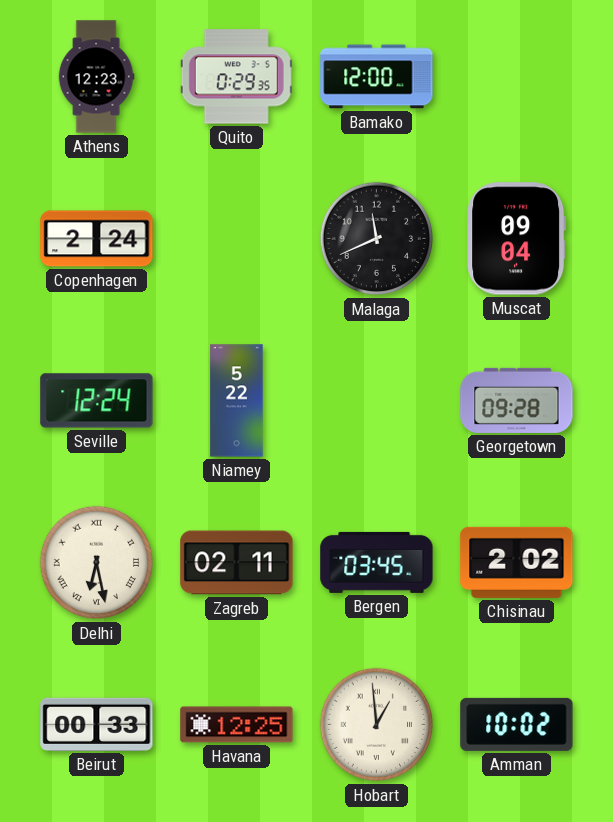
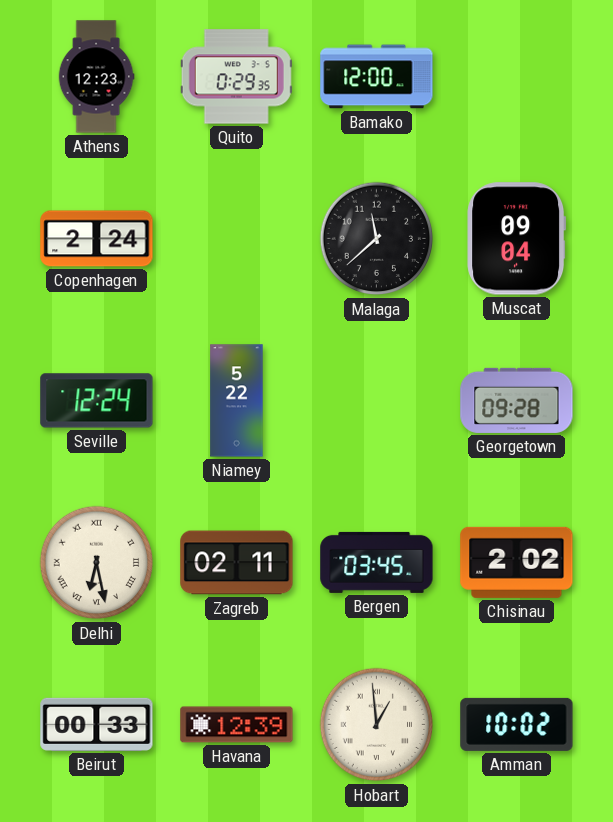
Malaga: 11:41 -> 11:38 (377, 239)
Havana: 12:25 -> 12:39 (237, 725)
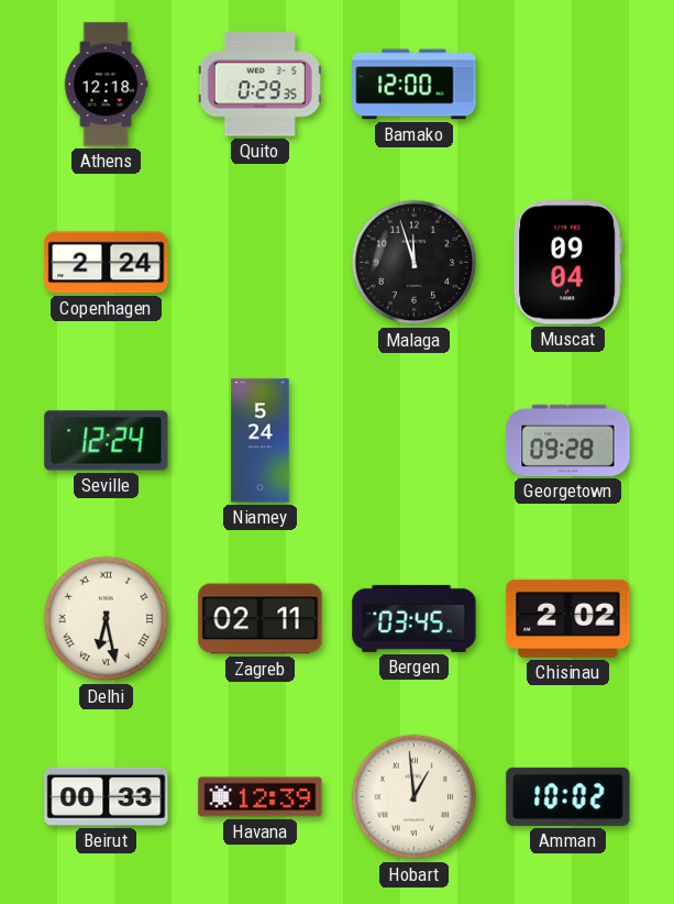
Athens: 12:23 -> 12:18 (106, 85)
Malaga: 11:38 -> 11:57 (415, 263)
Niamey: 5:22 -> 5:24 (261, 441)
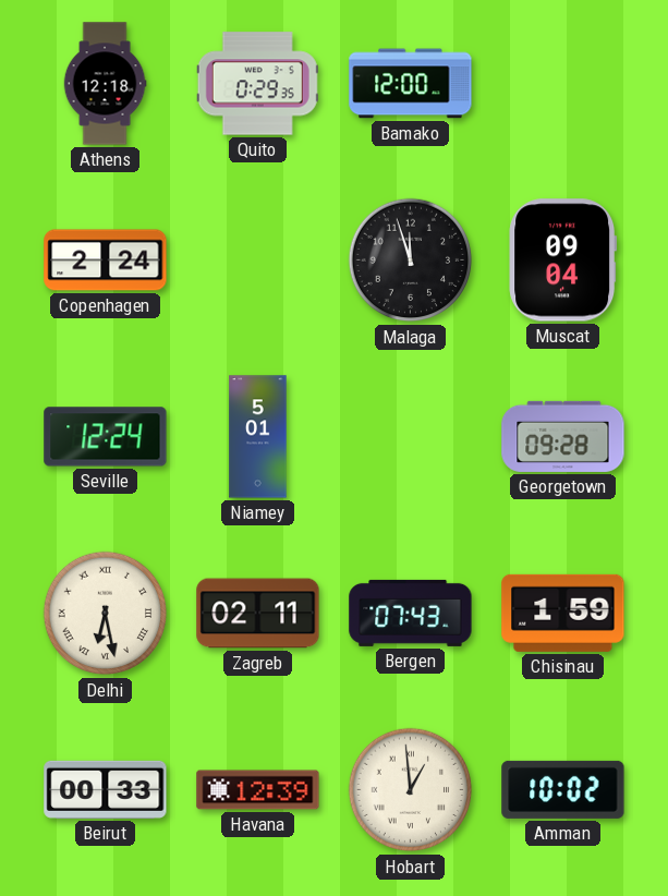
Niamey: 5:24 -> 5:01 (258, 437)
Bergen: 03:45 -> 07:43 (411, 613)
Chisinau: 2:02 -> 1:59 (563, 613)
